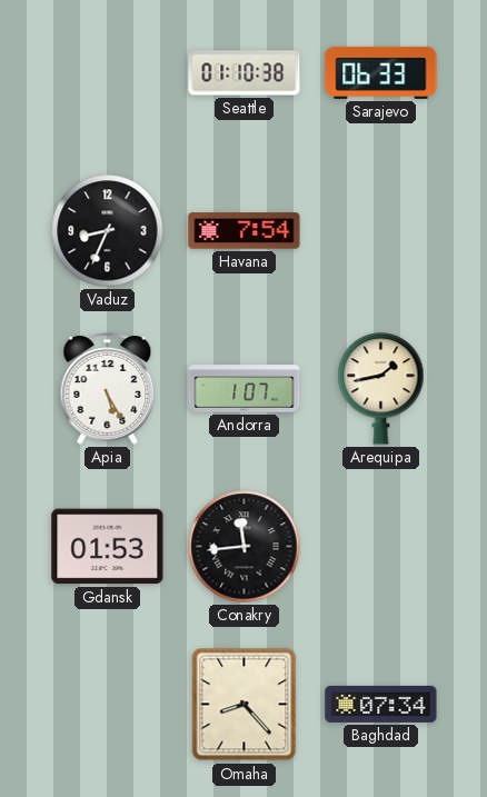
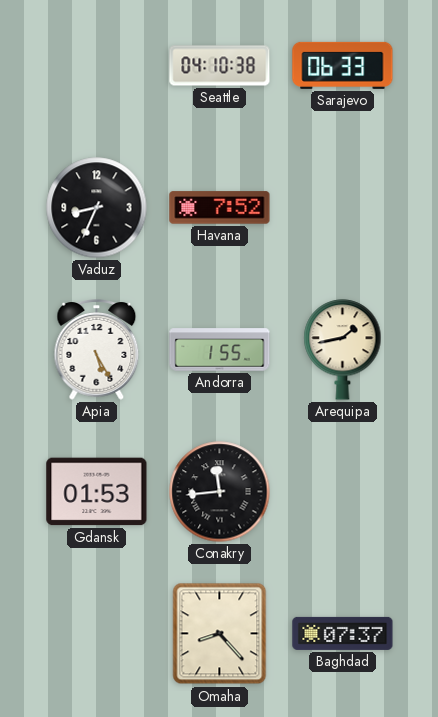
Seattle: 01:10 -> 04:10 (220, 66)
Havana: 7:54 -> 7:52 (220, 208)
Andorra: 1:07 -> 1:55 (220, 350)
Baghdad: 07:34 -> 07:37 (343, 633)
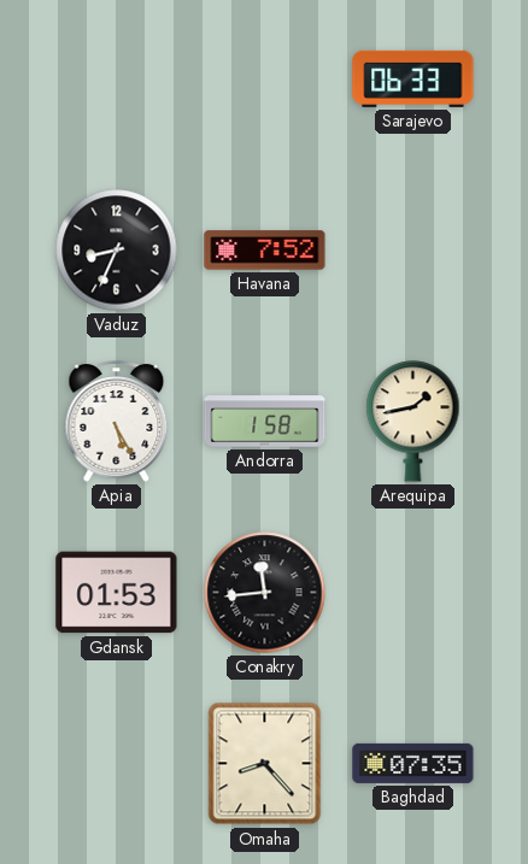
Seattle: 04:10 -> none (220, 66)
Andorra: 1:55 -> 1:58 (265, 422)
Baghdad: 07:37 -> 07:35 (413, 763)
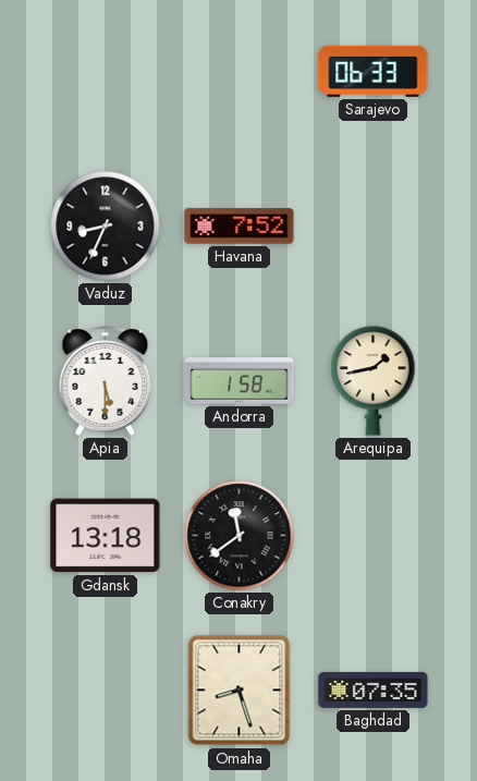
Apia: 5:25 -> 5:30 (106, 381)
Gdansk: 01:53 -> 13:18 (106, 536)
Conakry: 11:44 -> 11:39 (240, 536)
Omaha: 8:23 -> 8:27 (240, 691)
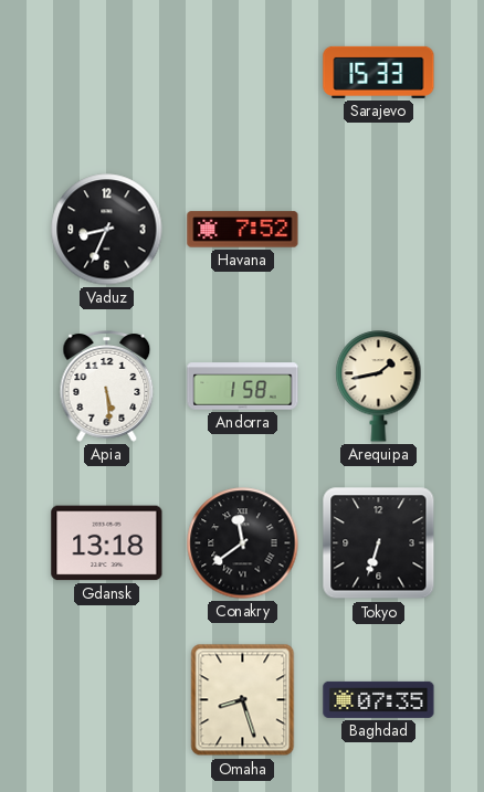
Sarajevo: 06:33 -> 15:33 (379, 72)
Apia: 5:30 -> 5:29 (107, 387)
Tokyo: none -> 6:33 (379, 543)
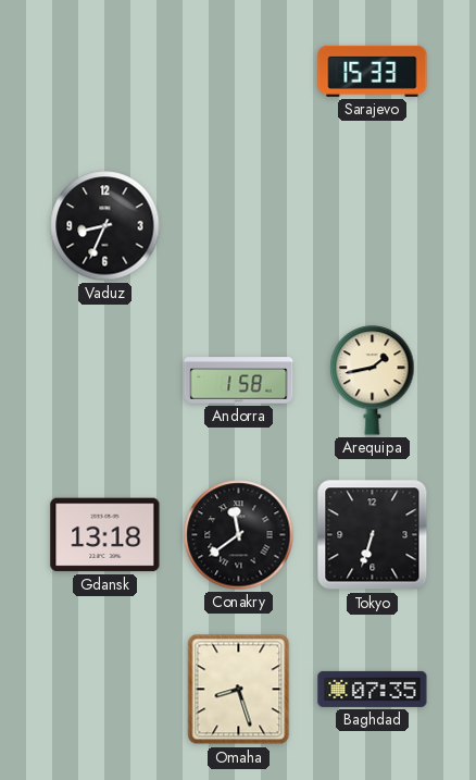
Havana: 7:52 -> none (243, 230)
Apia: 5:29 -> none (107, 387)
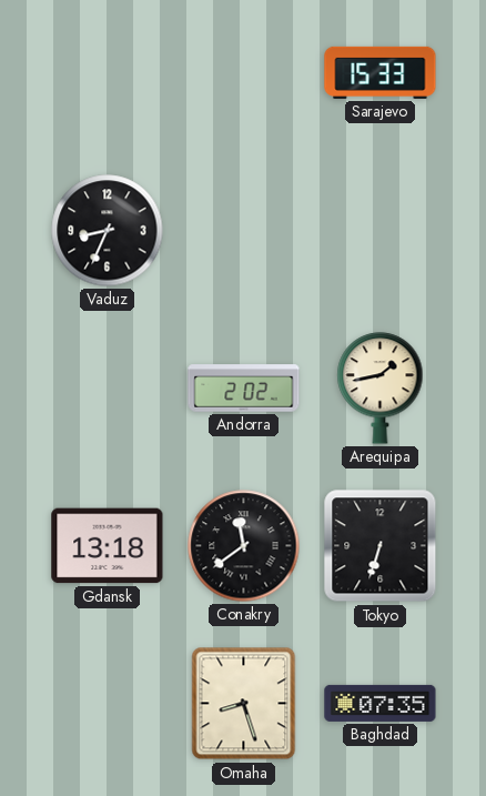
Andorra: 1:58 -> 2:02 (244, 389)
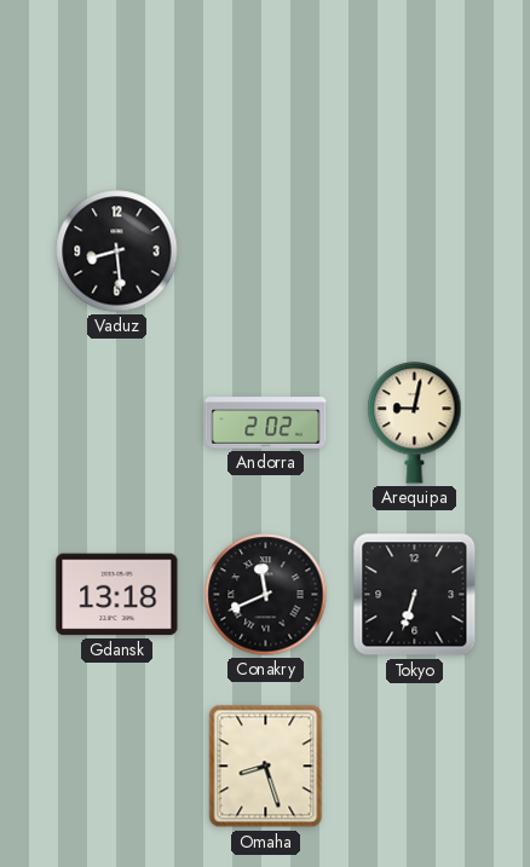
Sarajevo: 15:33 -> none (381, 72)
Vaduz: 8:34 -> 8:29 (117, 252)
Arequipa: 1:43 -> 9:02 (415, 423)
Conakry: 11:39 -> 11:41 (266, 595)
Baghdad: 07:35 -> none (381, 703)
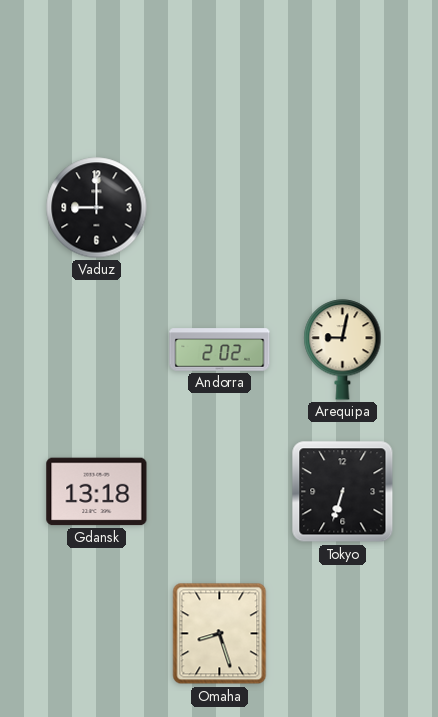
Vaduz: 8:29 -> 9:00 (97, 208)
Conakry: 11:41 -> none (266, 595)
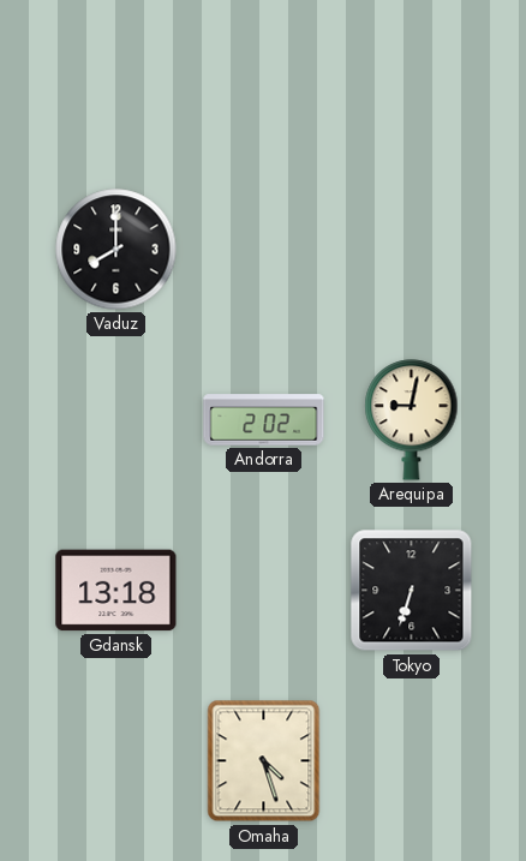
Vaduz: 9:00 -> 8:00 (116, 250)
Omaha: 8:27 -> 4:27 (264, 761)
